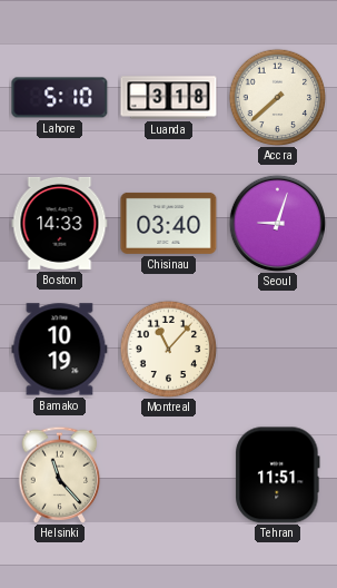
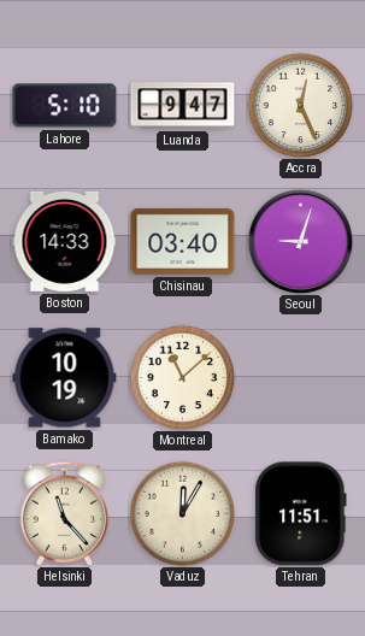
Luanda: 3:18 -> 9:47 (183, 106)
Accra: 7:38 -> 12:26 (300, 105)
Montreal: 11:07 -> 11:08 (182, 377)
Vaduz: none -> 12:05 (182, 513)
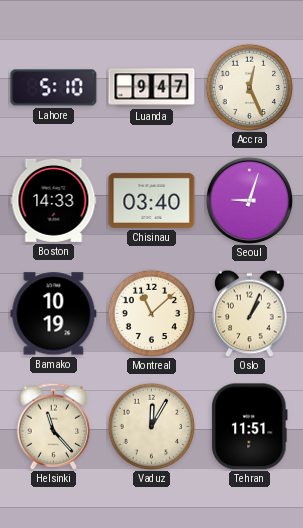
Oslo: none -> 1:04 (250, 313)
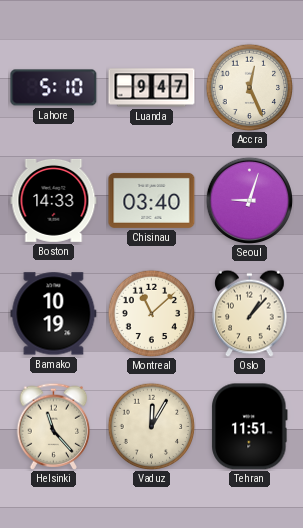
Oslo: 1:04 -> 1:07 (250, 313)
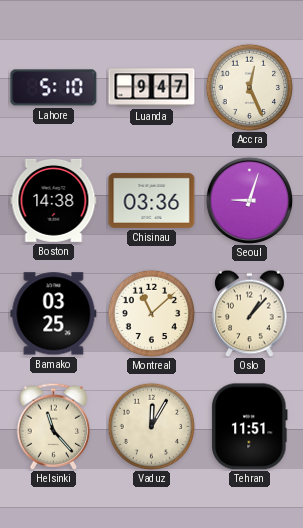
Boston: 14:33 -> 14:38 (54, 200)
Chisinau: 03:40 -> 03:36 (152, 200)
Bamako: 10:19 -> 03:25 (54, 314)
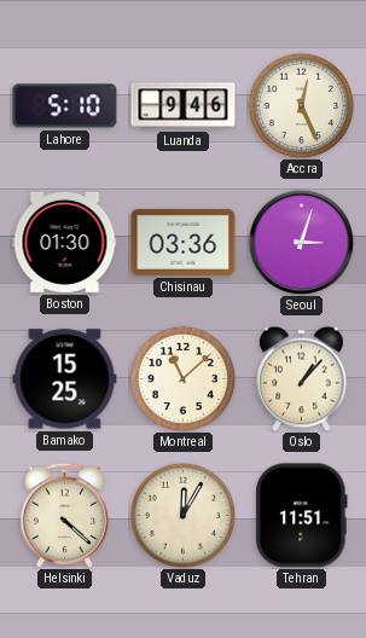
Luanda: 9:47 -> 9:46 (184, 106)
Boston: 14:38 -> 01:30 (65, 242)
Seoul: 9:03 -> 3:03 (301, 242)
Bamako: 03:25 -> 15:25 (65, 379)
Helsinki: 11:23 -> 4:22 (65, 515)
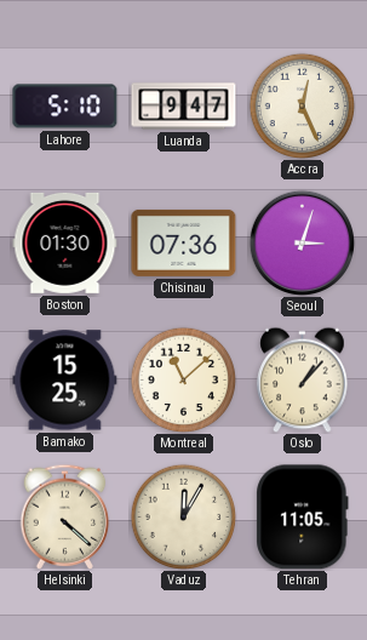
Luanda: 9:46 -> 9:47 (184, 107)
Chisinau: 03:36 -> 07:36 (184, 242)
Tehran: 11:51 -> 11:05 (303, 518)
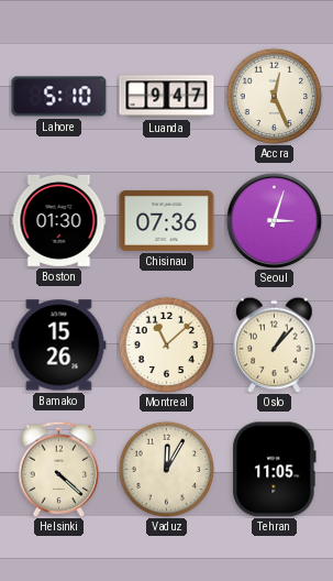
Bamako: 15:25 -> 15:26 (59, 346)
